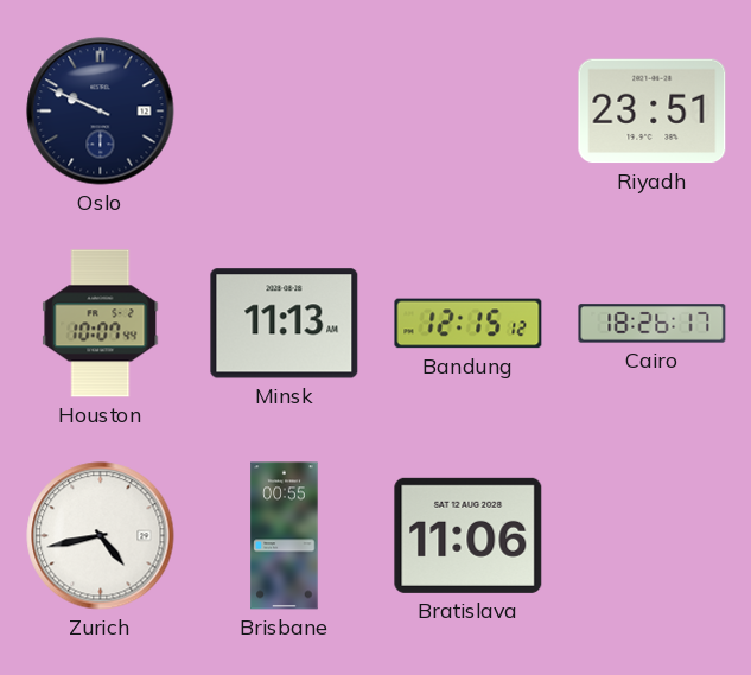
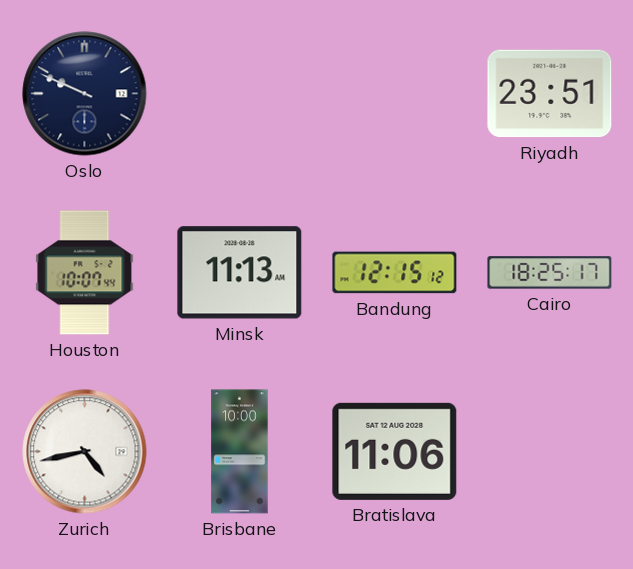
Cairo: 18:26 -> 18:25 (550, 273)
Brisbane: 00:55 -> 10:00 (240, 452)
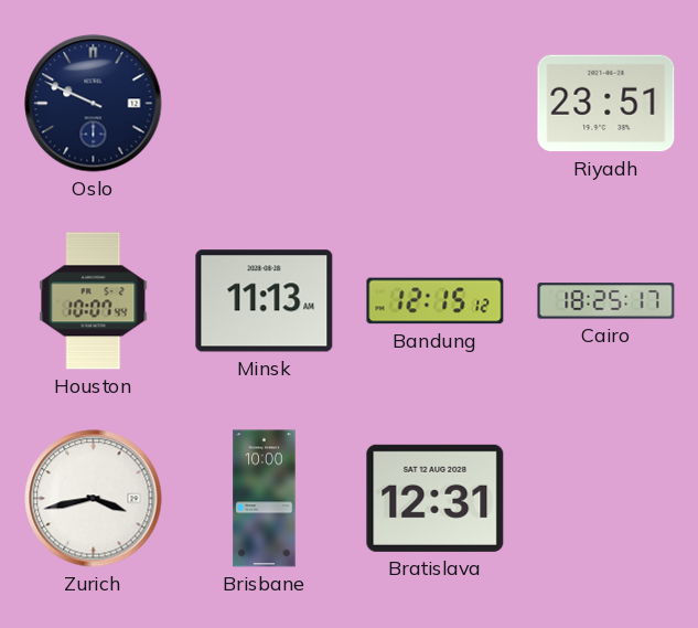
Zurich: 4:43 -> 3:43 (94, 499)
Bratislava: 11:06 -> 12:31 (436, 498)
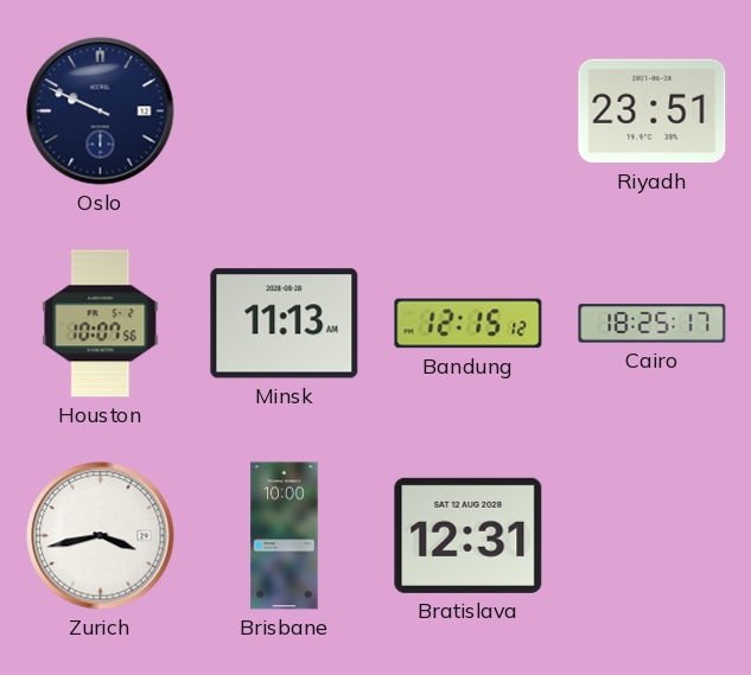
Houston: 10:07:44 -> 10:07:56 (101, 324)
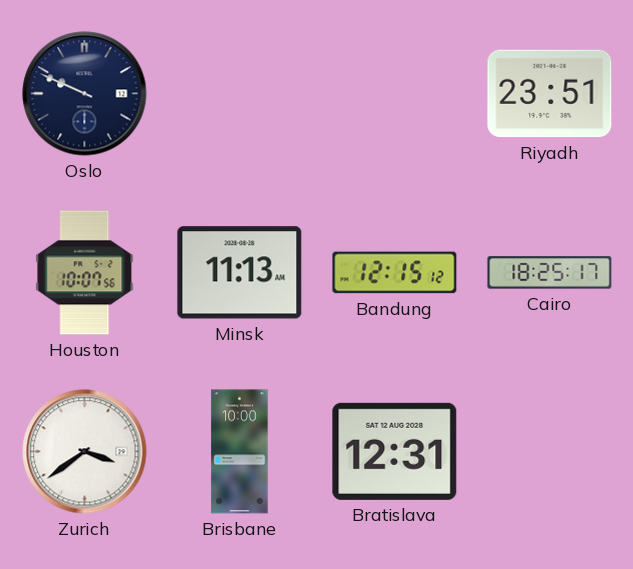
Zurich: 3:43 -> 3:39 (85, 452)
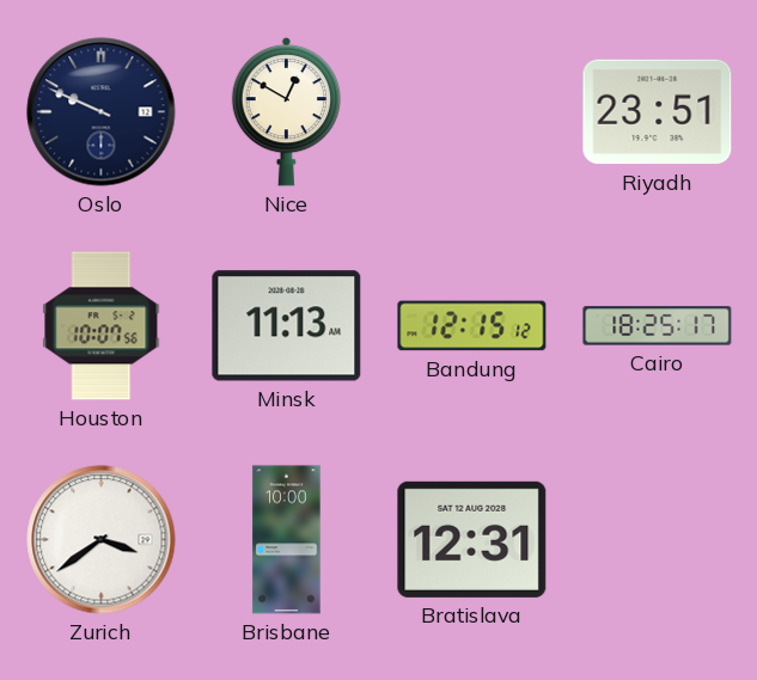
Nice: none -> 12:50 (287, 111)
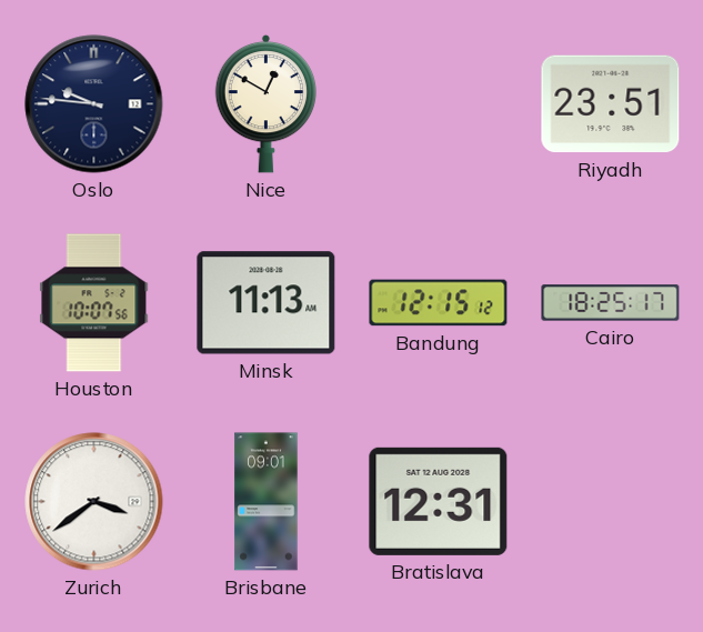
Oslo: 9:49 -> 9:46 (94, 104)
Brisbane: 10:00 -> 09:01 (267, 502)
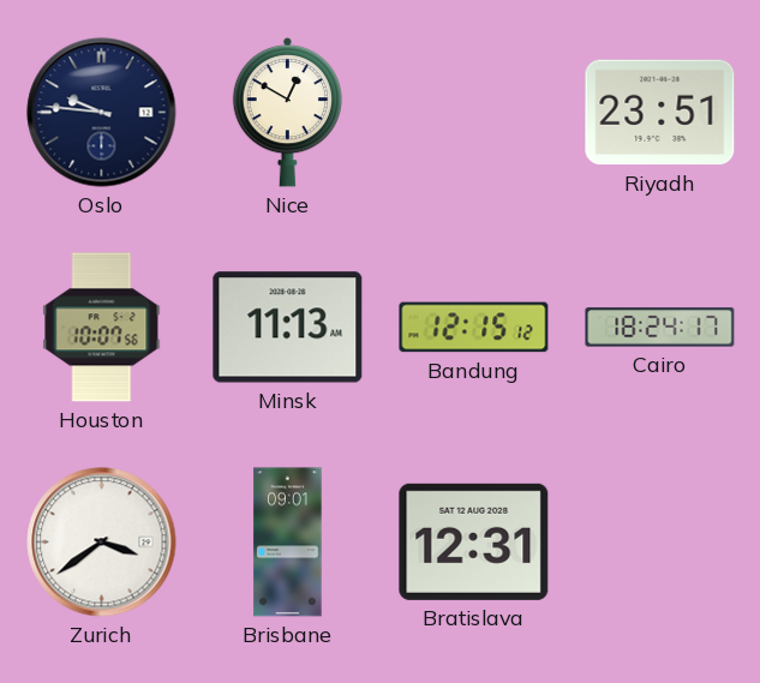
Cairo: 18:25 -> 18:24 (660, 328)
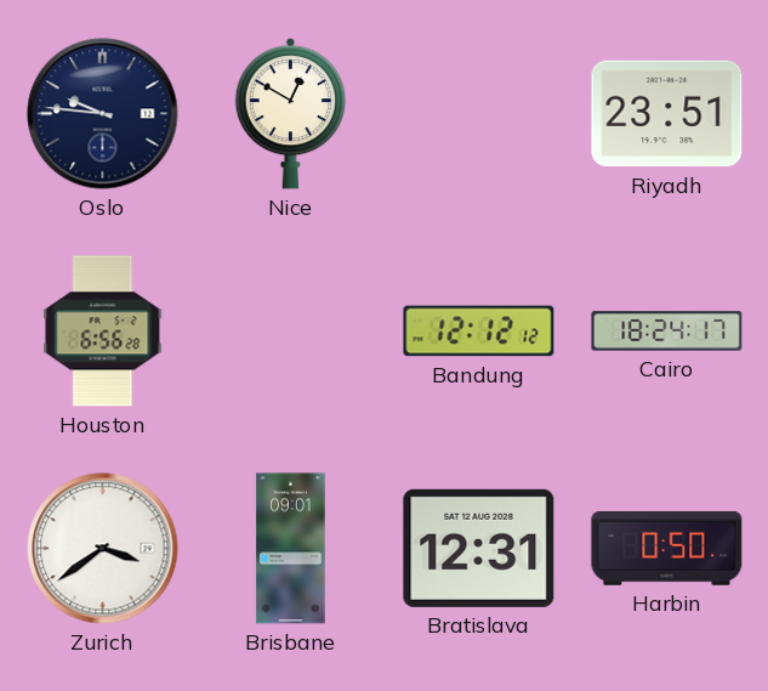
Houston: 10:07 -> 6:56 (103, 332)
Minsk: 11:13 -> none (288, 328)
Bandung: 12:15 -> 12:12 (479, 332)
Harbin: none -> 0:50 (667, 548)
